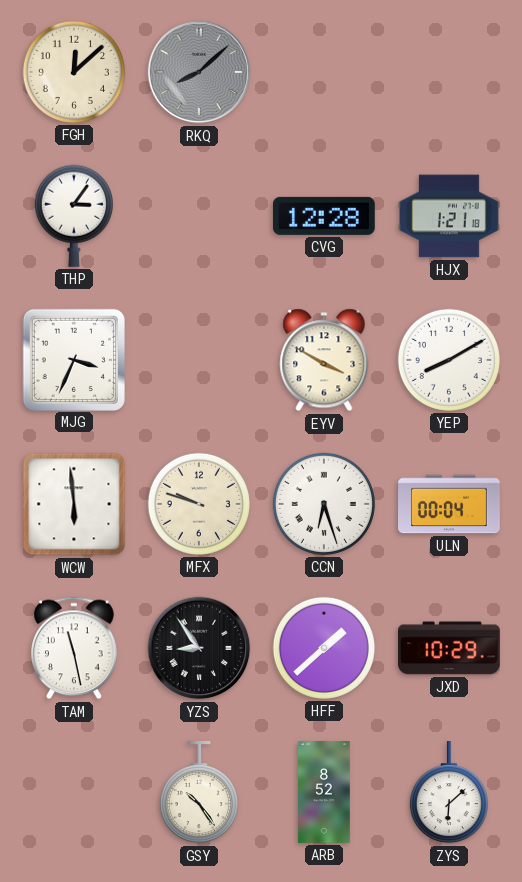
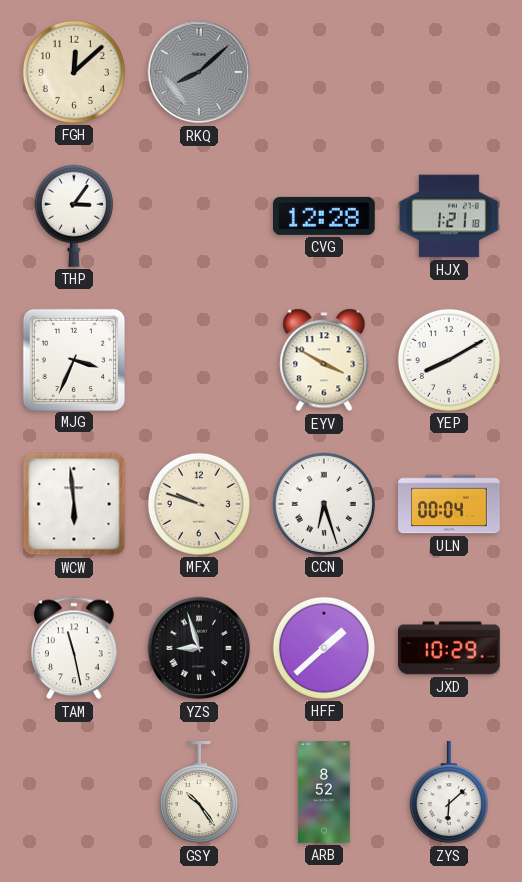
YZS: 8:54 -> 8:57 (199, 648)
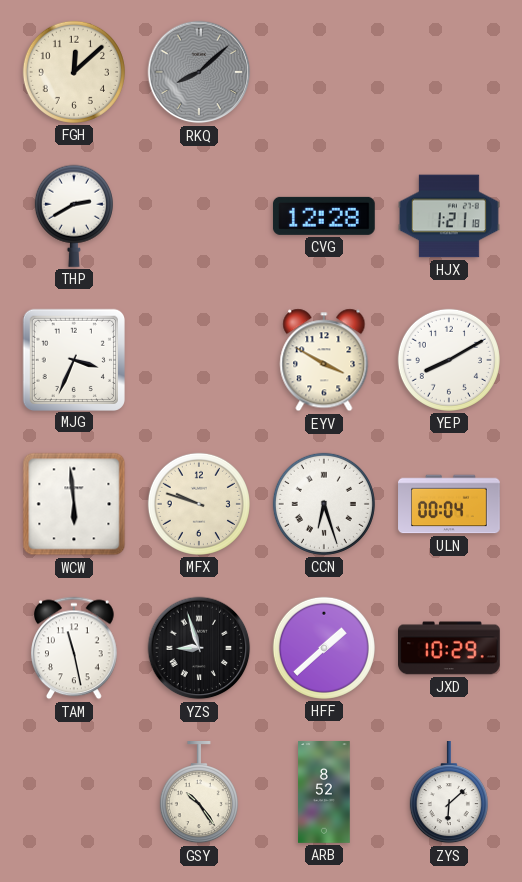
THP: 3:06 -> 2:40 (74, 216)
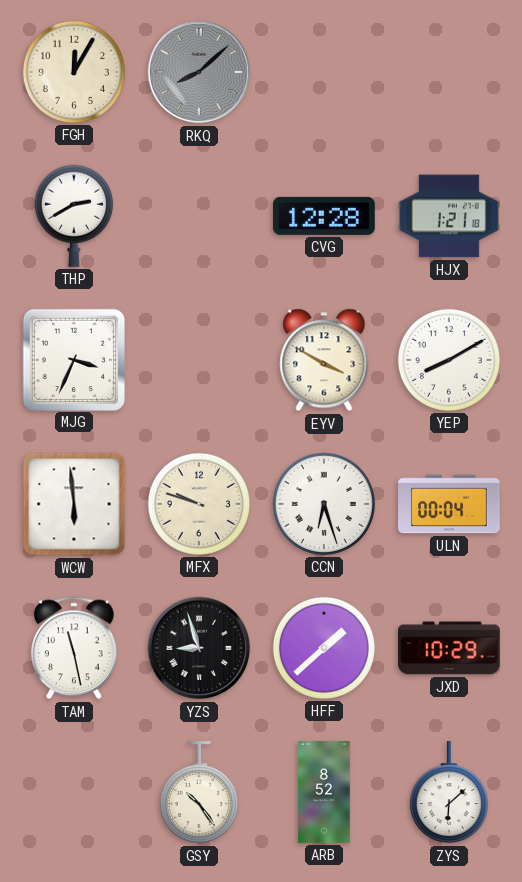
FGH: 12:08 -> 12:05 (74, 72)
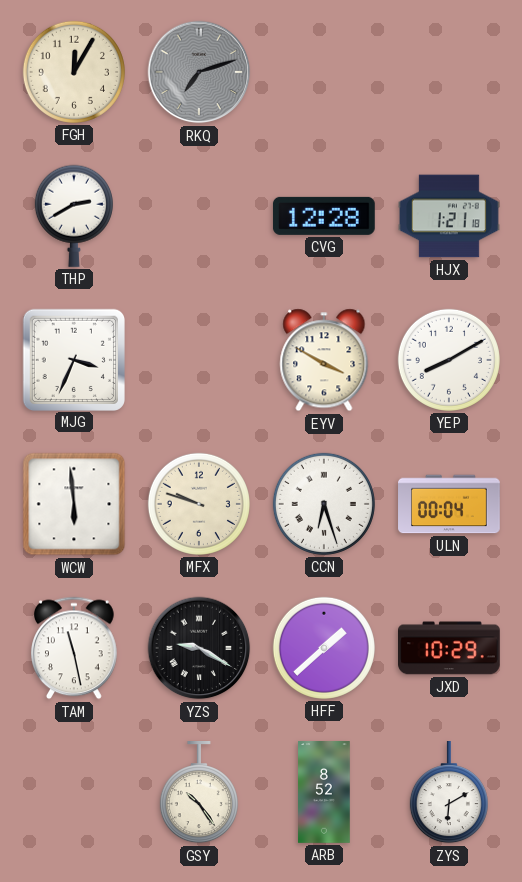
RKQ: 8:08 -> 7:12 (199, 72)
YZS: 8:57 -> 9:20 (199, 648)
ZYS: 6:08 -> 6:10 (449, 793)
